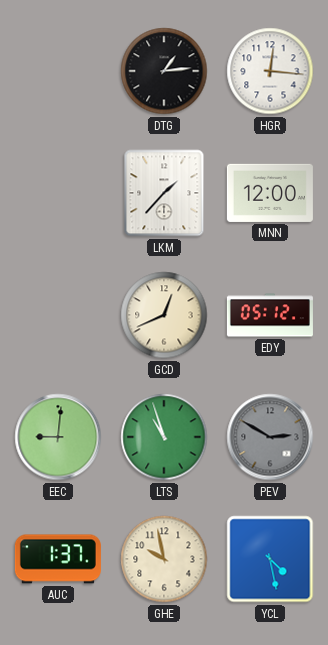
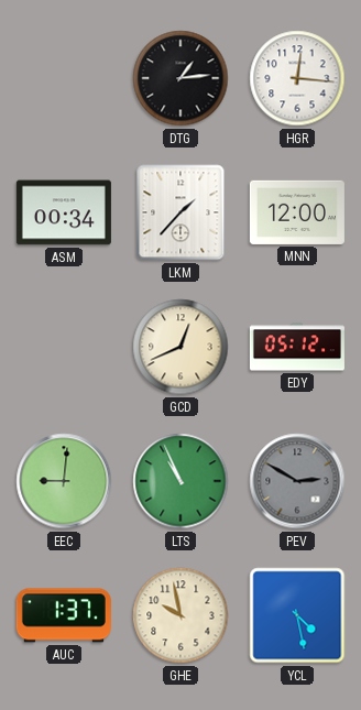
ASM: none -> 00:34 (64, 212)
LTS: 10:57 -> 10:56 (180, 481)
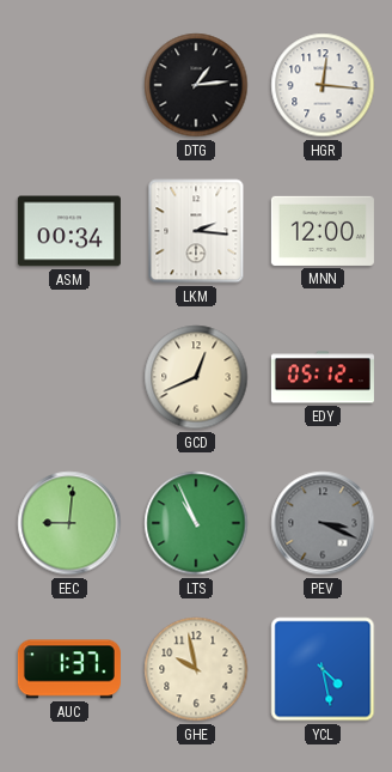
LKM: 1:37 -> 2:16 (196, 231)
PEV: 2:50 -> 3:19 (323, 523)
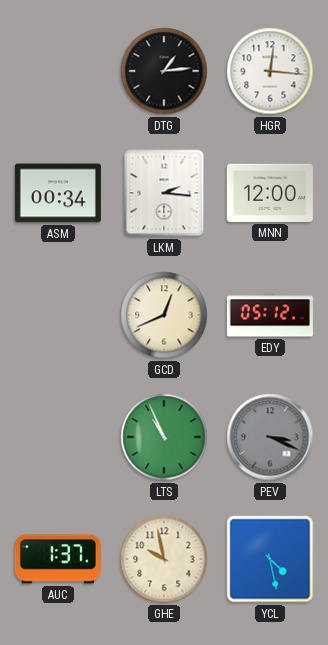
EEC: 9:01 -> none (69, 523)
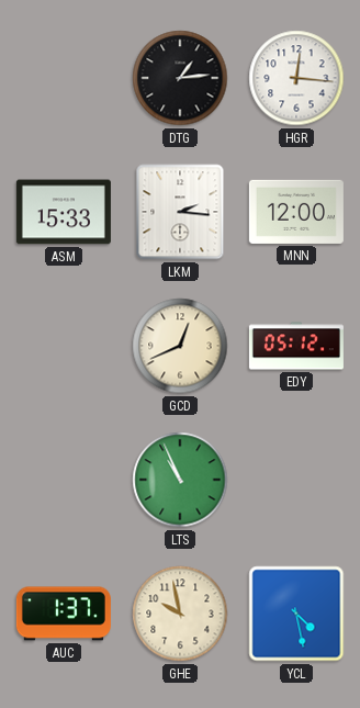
ASM: 00:34 -> 15:33 (64, 212)
PEV: 3:19 -> none (270, 437)
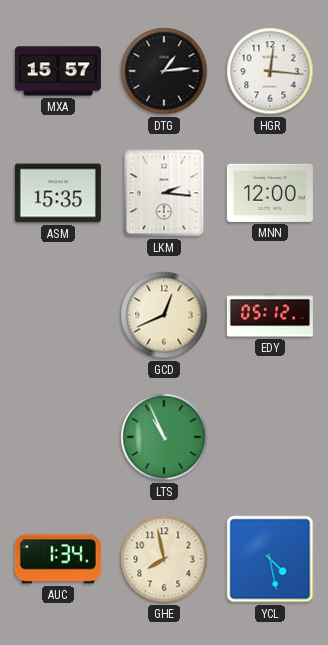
MXA: none -> 15:57 (58, 71)
ASM: 15:33 -> 15:35 (58, 193)
AUC: 1:37 -> 1:34 (58, 559)
GHE: 9:58 -> 7:58 (164, 559)
